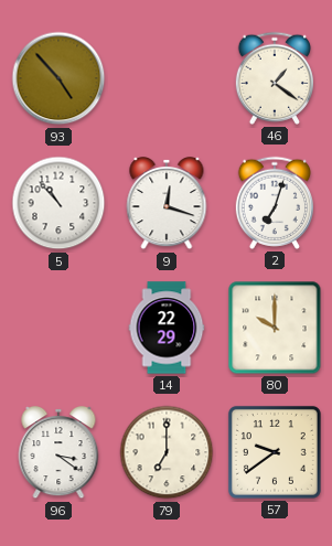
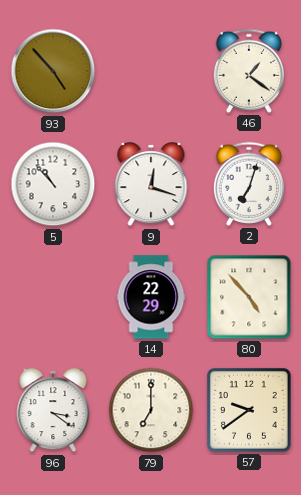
80: 10:00 -> 4:53 (249, 297)
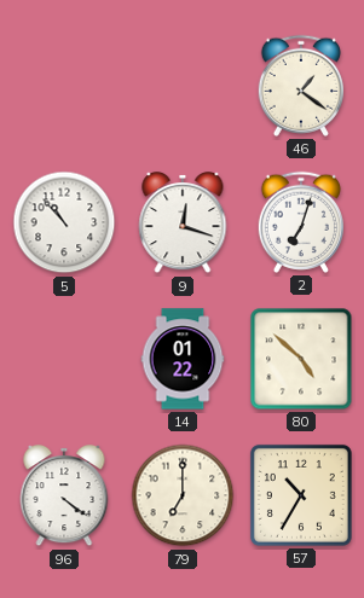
93: 4:53 -> none (53, 71)
14: 22:29 -> 01:22 (183, 359)
80: 4:53 -> 4:52 (301, 359)
96: 3:21 -> 4:21 (64, 497)
57: 9:39 -> 10:35 (301, 495)
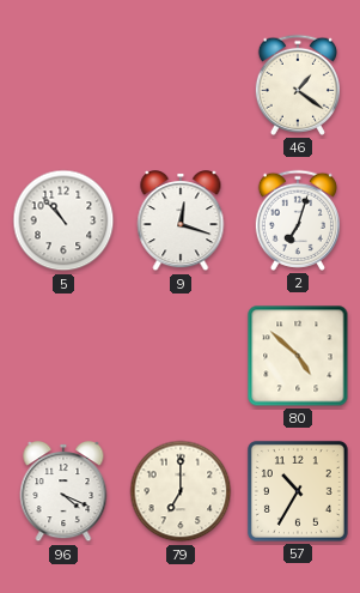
14: 01:22 -> none (183, 359)
96: 4:21 -> 4:19 (63, 492)
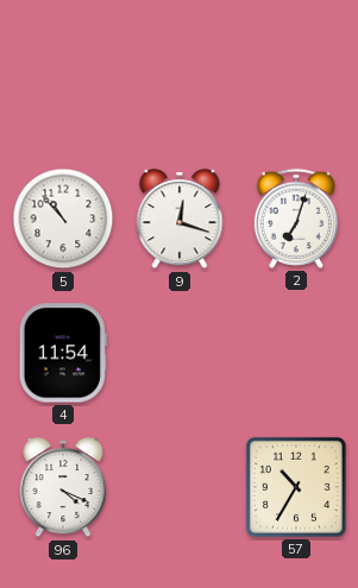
46: 1:21 -> none (297, 85)
4: none -> 11:54 (63, 353)
80: 4:52 -> none (298, 356)
79: 7:00 -> none (181, 491)
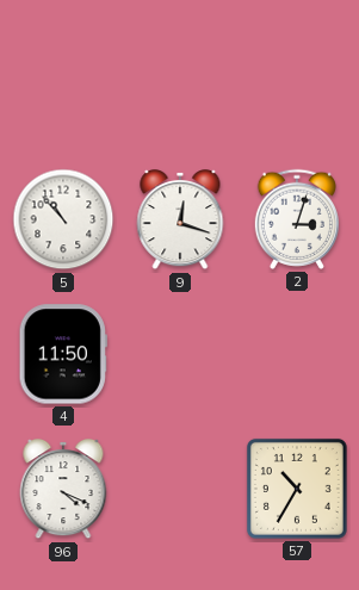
2: 7:03 -> 3:03 (296, 219)
4: 11:54 -> 11:50 (63, 354)
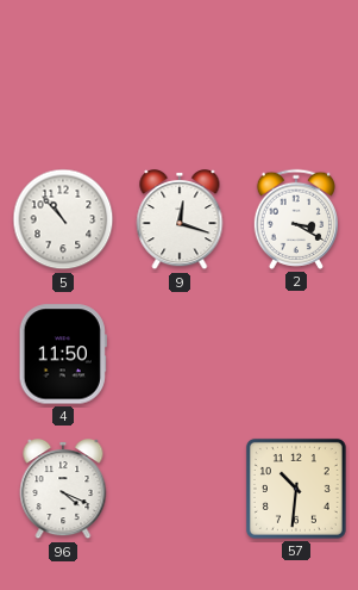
2: 3:03 -> 3:20 (295, 219)
57: 10:35 -> 10:31 (296, 489)
